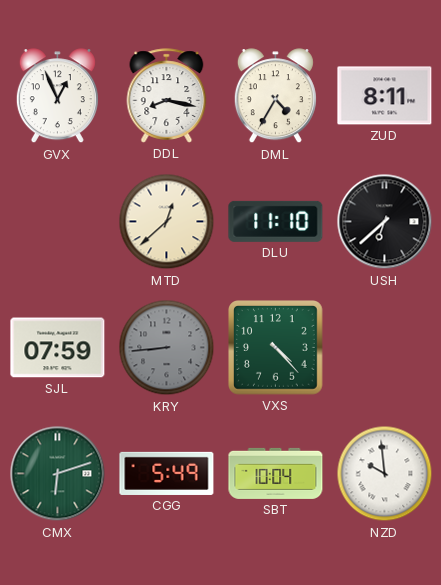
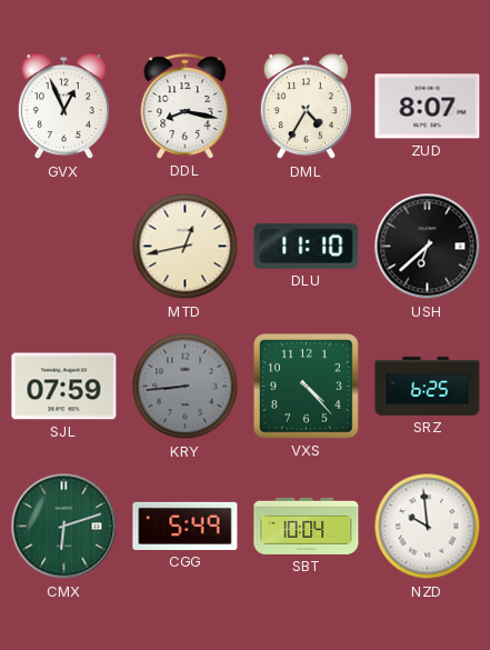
ZUD: 8:11 -> 8:07 (428, 107)
MTD: 12:38 -> 12:43 (186, 247)
SRZ: none -> 6:25 (428, 387)
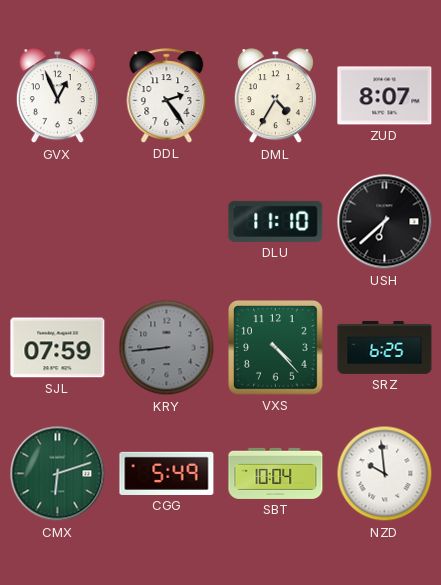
DDL: 8:17 -> 2:24 (167, 96)
MTD: 12:43 -> none (186, 247)
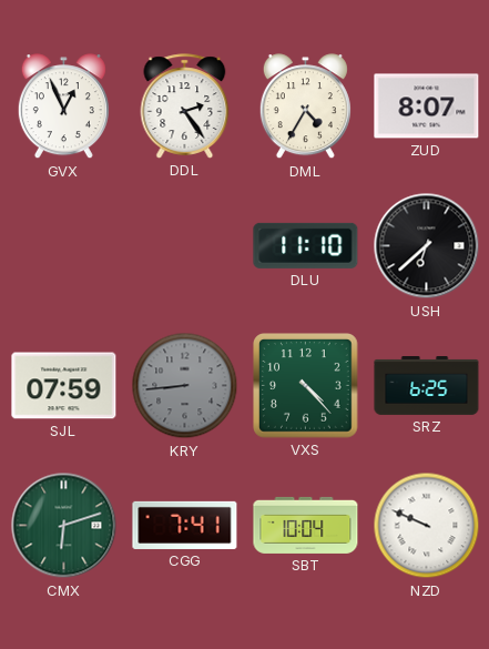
CGG: 5:49 -> 7:41 (185, 525)
NZD: 9:59 -> 9:49 (427, 526)
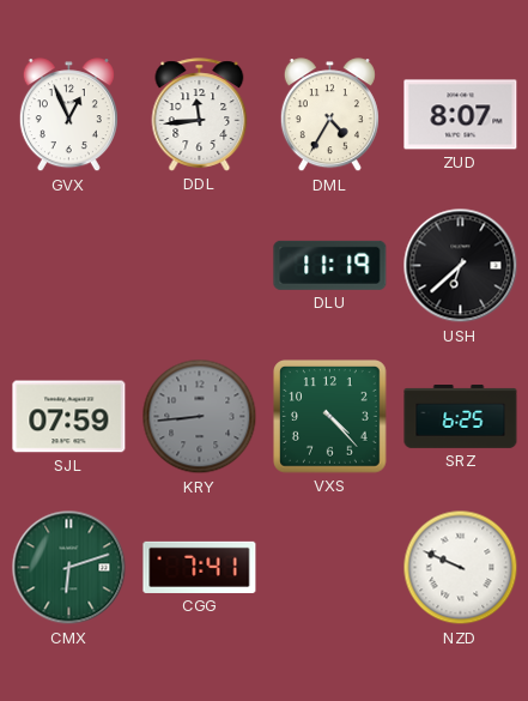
DDL: 2:24 -> 11:44 (200, 115)
DLU: 11:10 -> 11:19 (330, 265)
SBT: 10:04 -> none (306, 525)
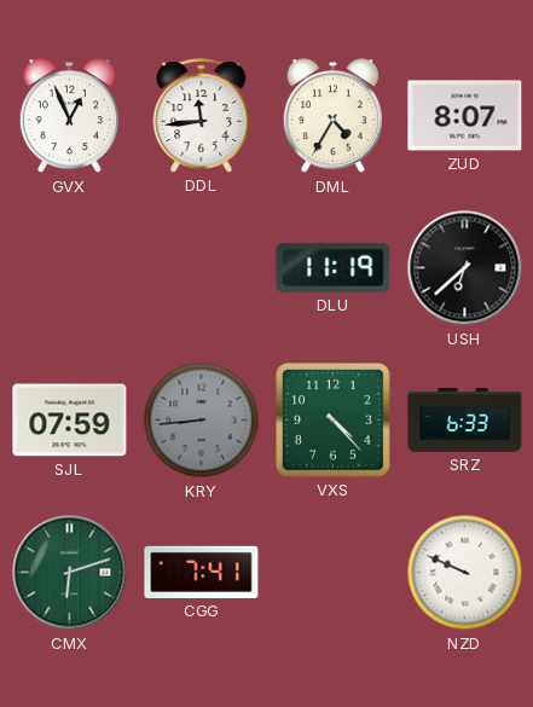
SRZ: 6:25 -> 6:33 (465, 421)
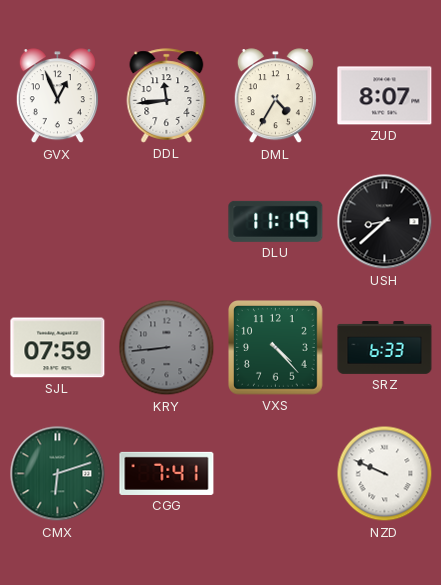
USH: 6:38 -> 8:38 (385, 222)
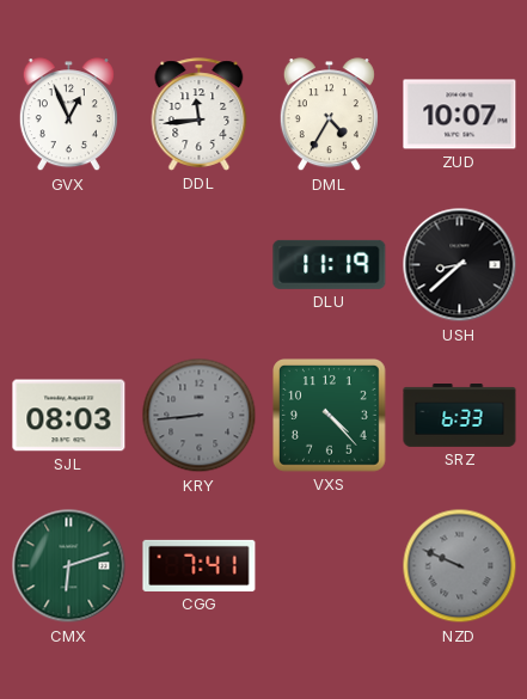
ZUD: 8:07 -> 10:07 (460, 115)
SJL: 07:59 -> 08:03 (69, 416)
NZD dial: white -> grey (460, 566)
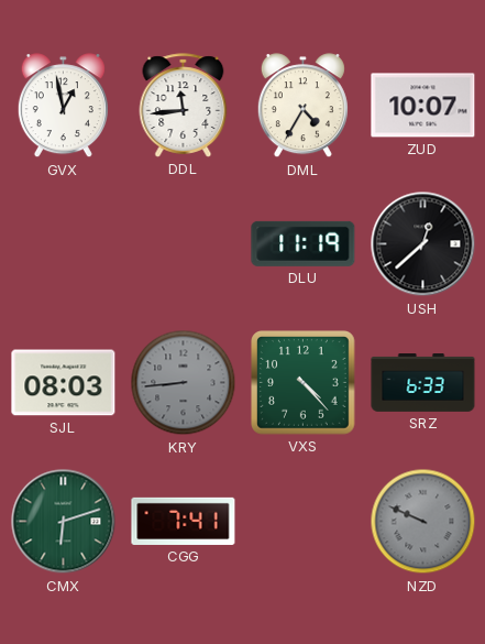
GVX: 12:56 -> 12:58 (63, 106)
USH: 8:38 -> 12:38 (423, 244)
